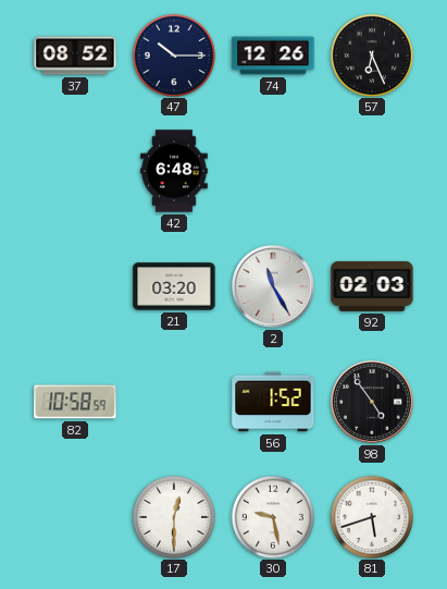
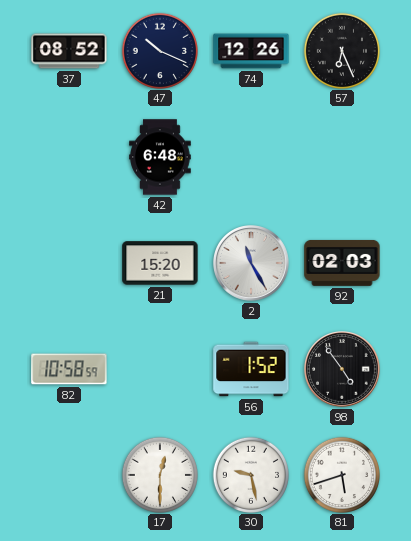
47: 10:15 -> 10:19 (159, 50)
21: 03:20 -> 15:20 (160, 263)
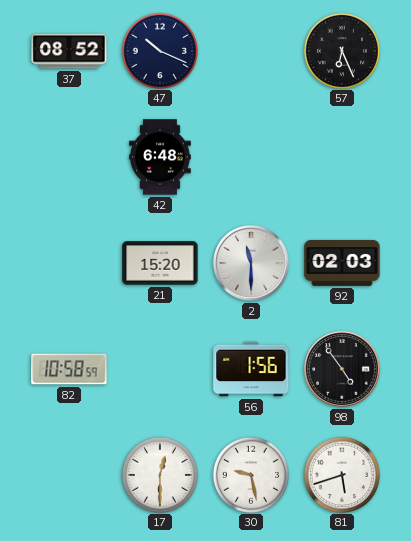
74: 12:26 -> none (251, 51)
2: 11:25 -> 11:30 (252, 264)
56: 1:52 -> 1:56 (251, 369)
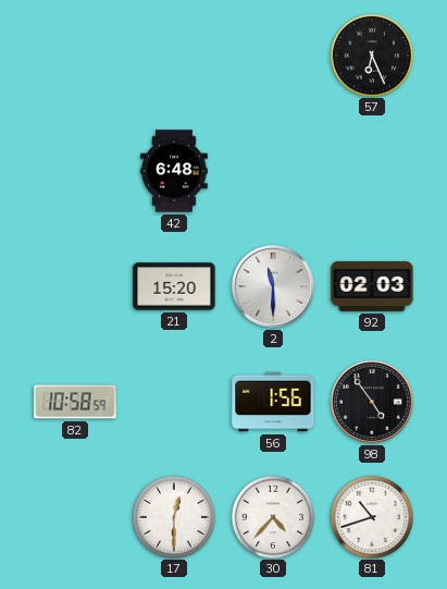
37: 08:52 -> none (69, 51)
47: 10:19 -> none (159, 50)
30: 9:28 -> 4:37 (272, 516)
81: 5:42 -> 10:42 (371, 516)
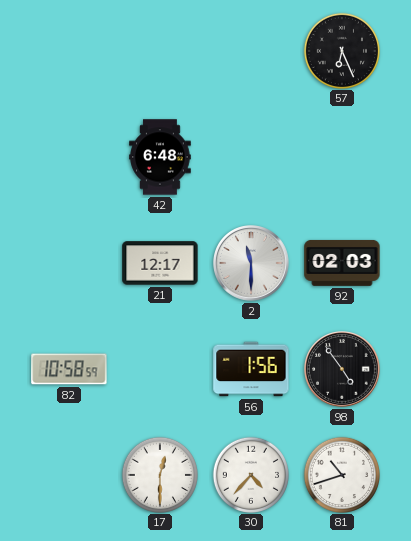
21: 15:20 -> 12:17 (160, 263)
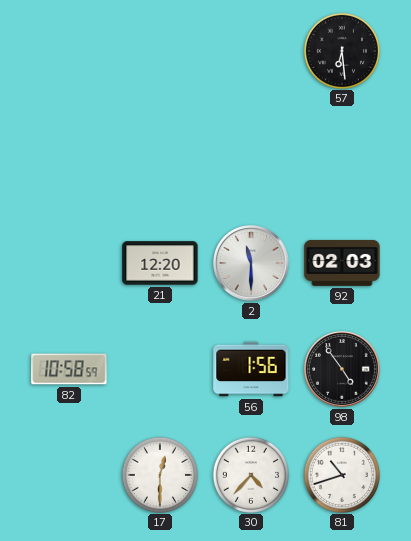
57: 6:26 -> 6:29 (341, 50)
42: 6:48 -> none (160, 157)
21: 12:17 -> 12:20 (160, 263)
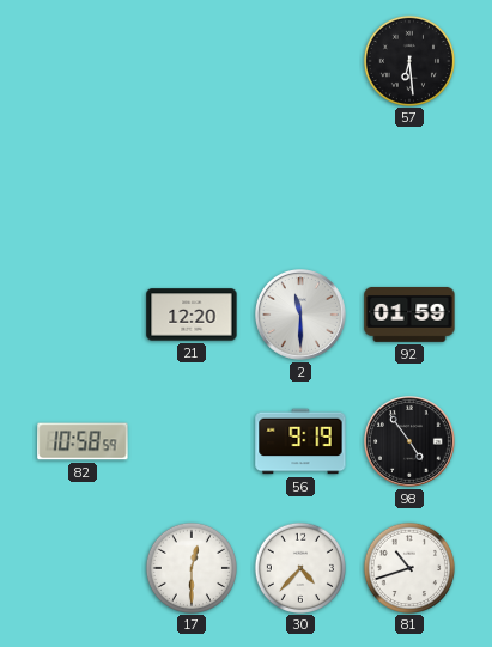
92: 02:03 -> 01:59 (409, 315)
56: 1:56 -> 9:19 (300, 441)
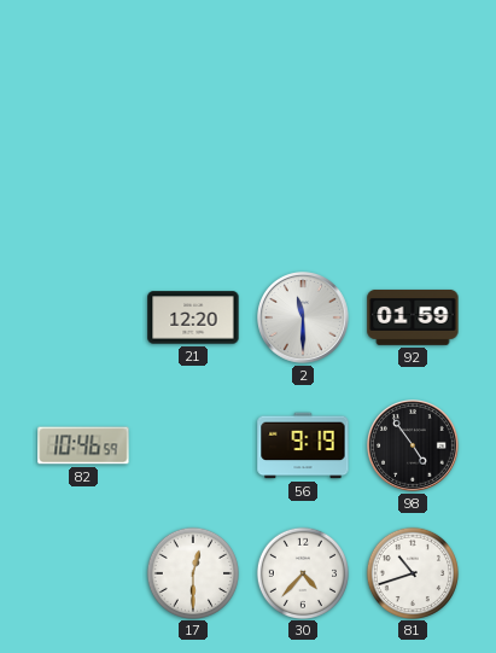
57: 6:29 -> none (408, 60)
82: 10:58 -> 10:46 (83, 445)
